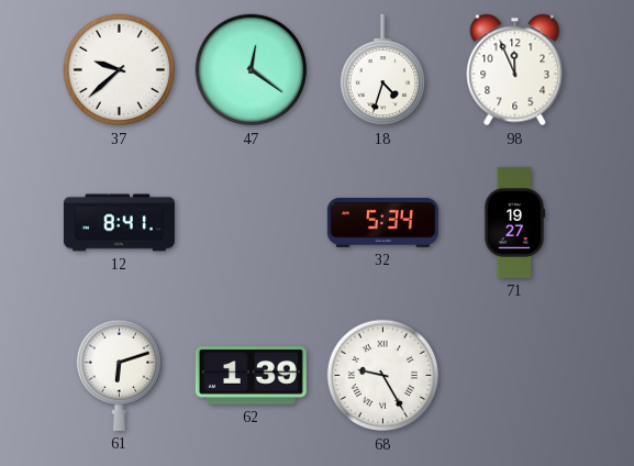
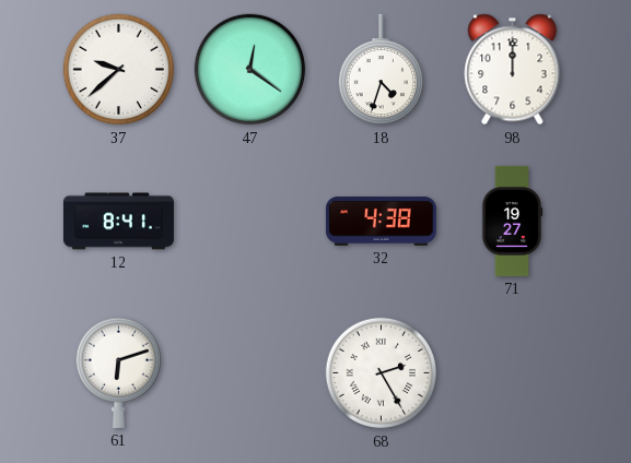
98: 11:56 -> 12:00 (513, 70)
32: 5:34 -> 4:38 (381, 221)
62: 1:39 -> none (251, 376)
68: 9:25 -> 2:25 (382, 373)
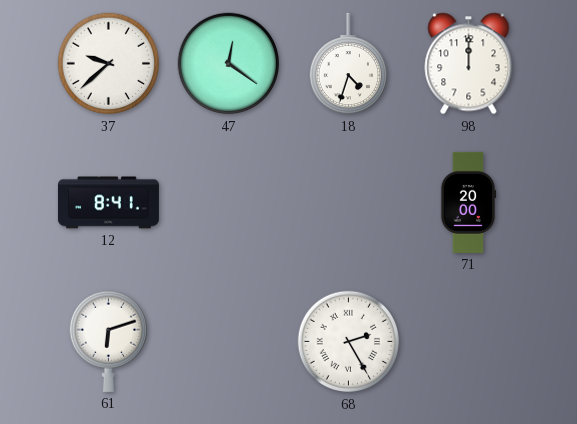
32: 4:38 -> none (381, 221)
71: 19:27 -> 20:00 (468, 202)
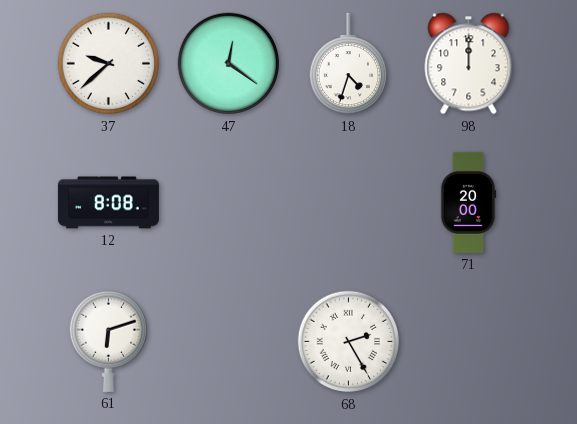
12: 8:41 -> 8:08 (108, 203)
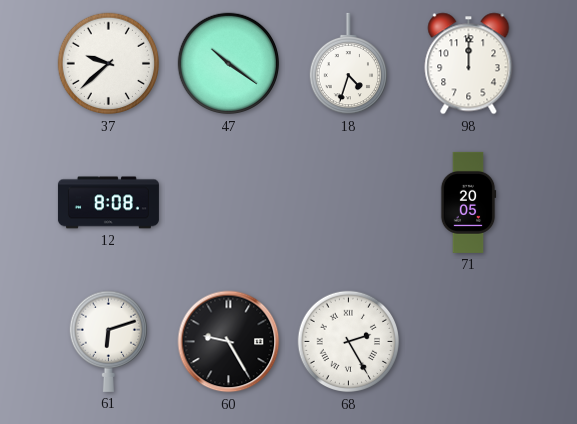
47: 12:21 -> 10:21 (229, 64)
71: 20:00 -> 20:05 (468, 202)
60: none -> 9:25 (229, 342)
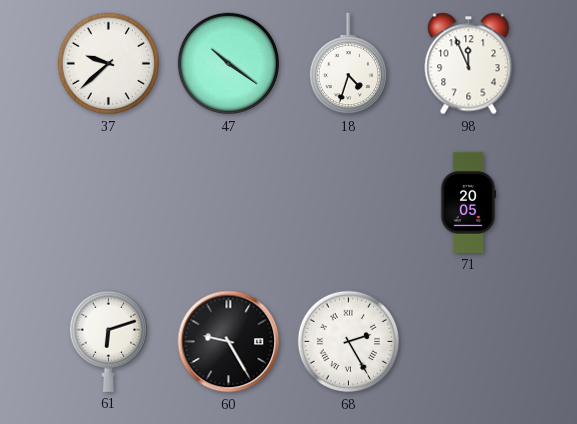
98: 12:00 -> 11:56 (469, 64)
12: 8:08 -> none (108, 203)
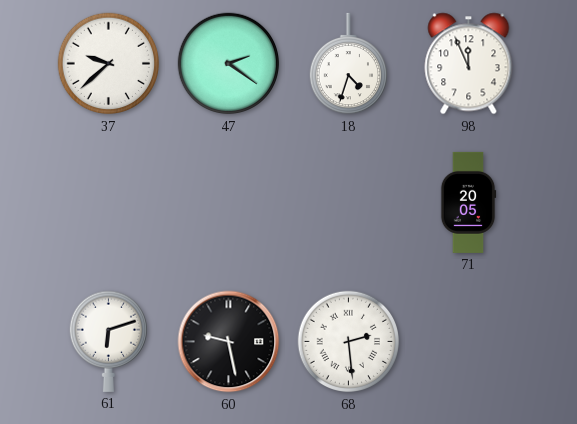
47: 10:21 -> 2:21 (229, 64)
60: 9:25 -> 9:28 (229, 342)
68: 2:25 -> 2:29 (349, 342)
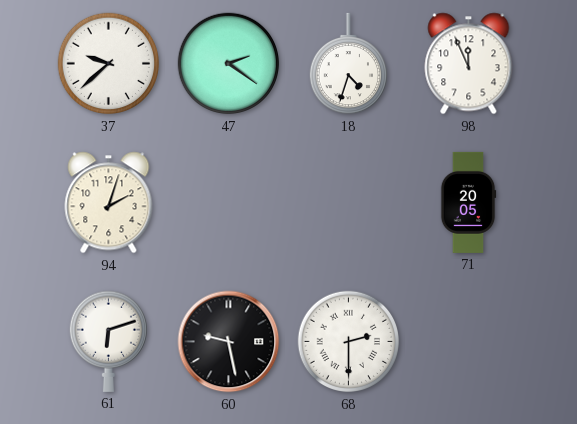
94: none -> 2:03 (109, 203)
68: 2:29 -> 2:30 (349, 342)
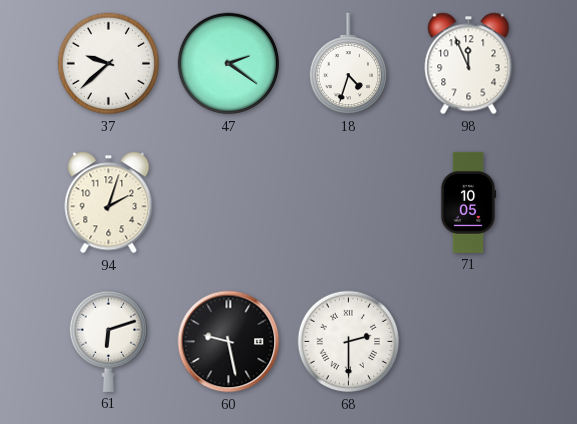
71: 20:05 -> 10:05 (468, 202)
